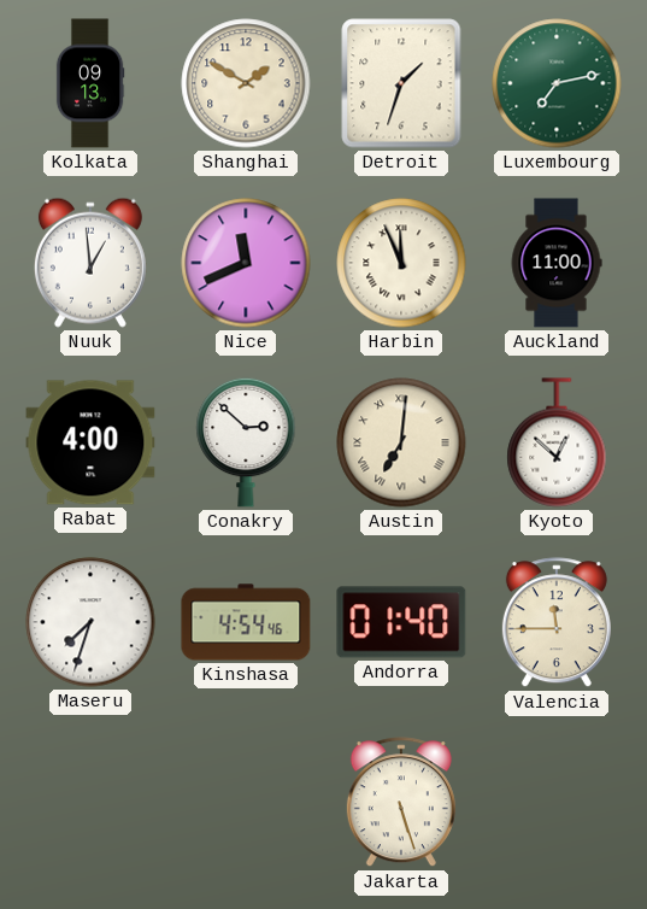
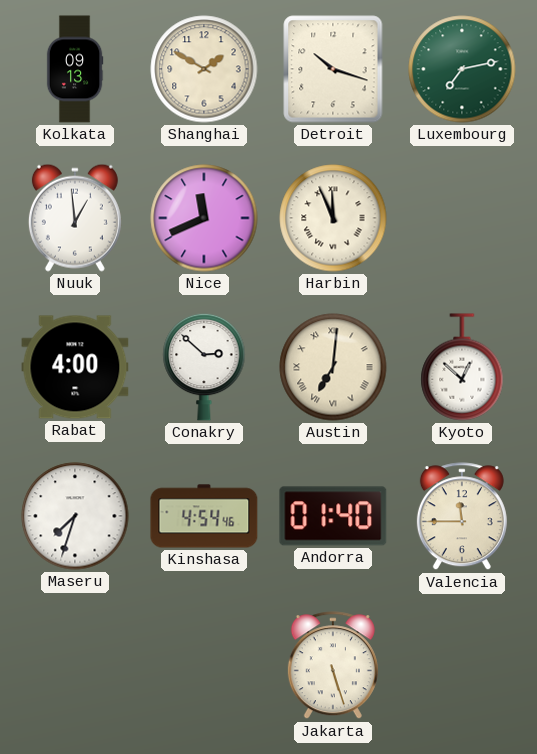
Detroit: 1:33 -> 10:18 (333, 69)
Auckland: 11:00 -> none (557, 263)
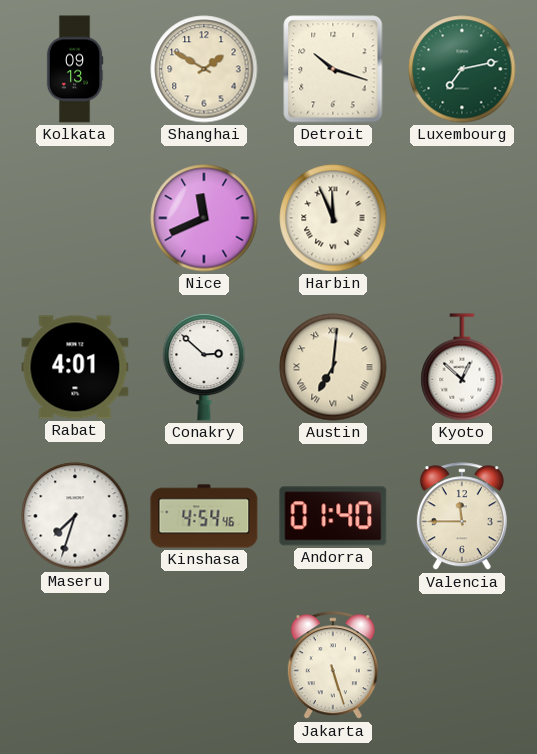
Nuuk: 12:59 -> none (75, 218)
Rabat: 4:00 -> 4:01 (75, 367)
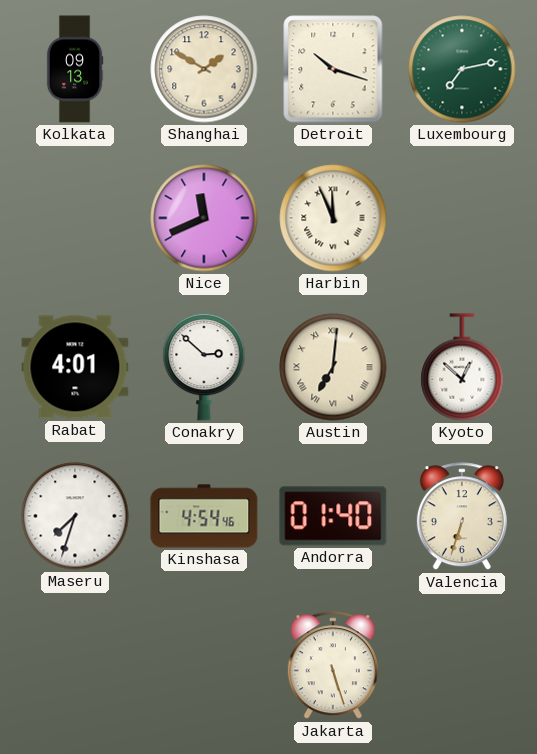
Valencia: 11:45 -> 6:33 (462, 517)
